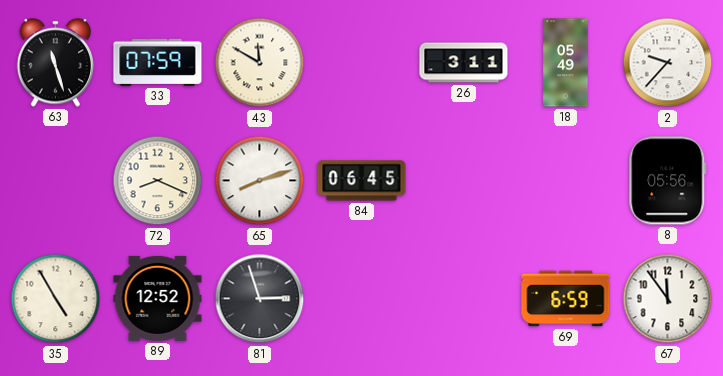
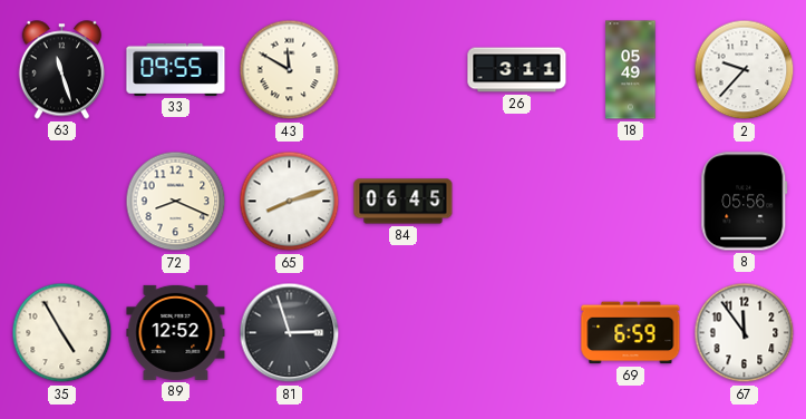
33: 07:59 -> 09:55 (176, 69)
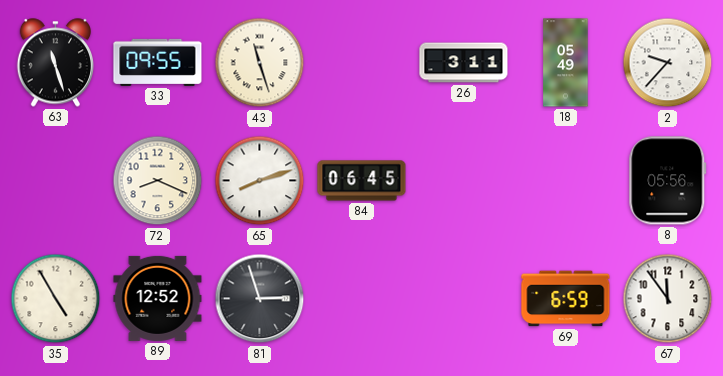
43: 11:50 -> 11:27 (260, 63)
